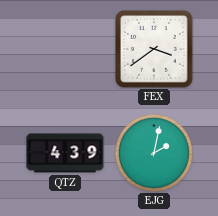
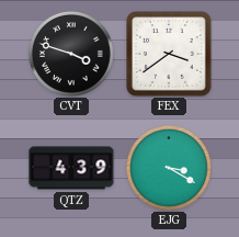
CVT: none -> 3:48 (71, 54)
EJG: 2:02 -> 3:20 (169, 168)
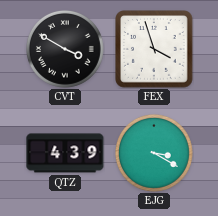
CVT: 3:48 -> 3:50 (65, 49)
FEX: 3:39 -> 3:57 (154, 49)
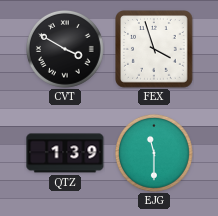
QTZ: 4:39 -> 1:39 (65, 153)
EJG: 3:20 -> 11:30 (154, 153)
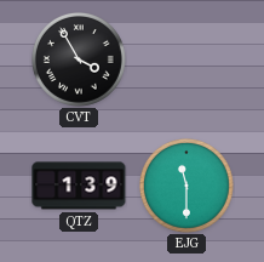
CVT: 3:50 -> 3:55 (79, 59)
FEX: 3:57 -> none (154, 49)
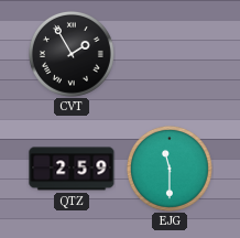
CVT: 3:55 -> 1:55 (72, 54)
QTZ: 1:39 -> 2:59 (72, 169)
